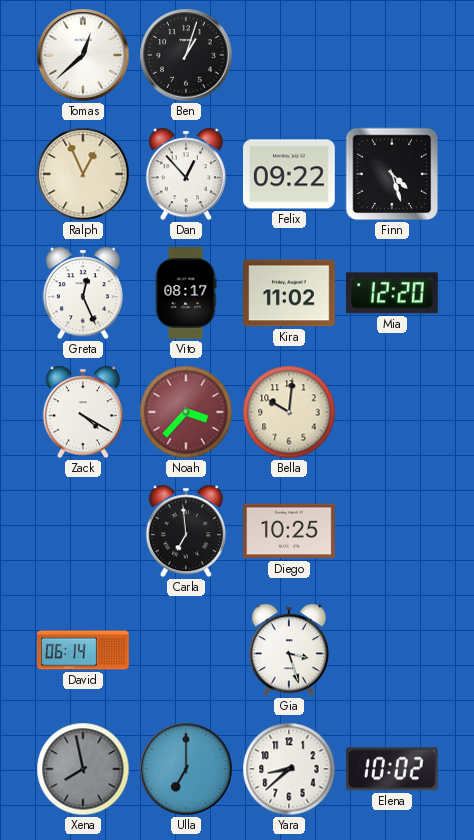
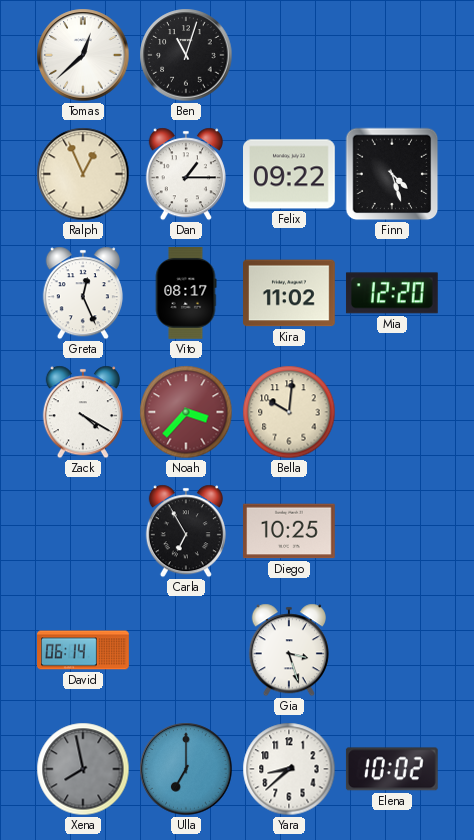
Ben: 1:03 -> 11:03 (186, 55)
Dan: 12:53 -> 1:15 (186, 174)
Carla: 6:59 -> 6:55 (186, 531)
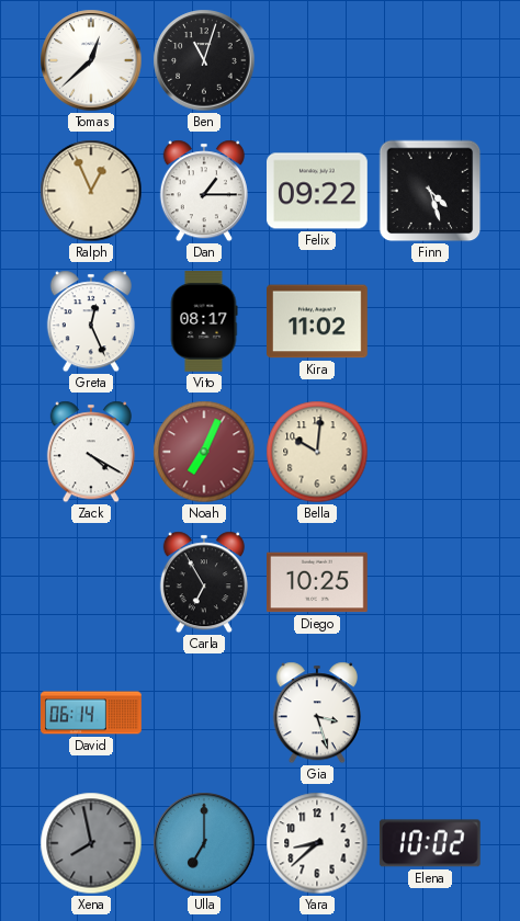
Mia: 12:20 -> none (392, 293)
Noah: 3:37 -> 7:04 (204, 452)
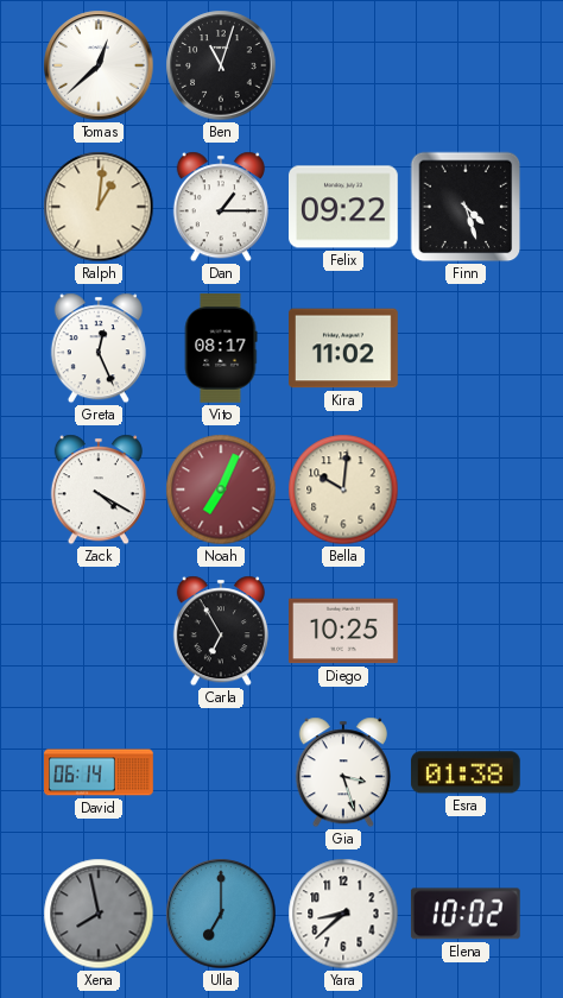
Ralph: 12:56 -> 1:01 (99, 207)
Esra: none -> 01:38 (466, 772)
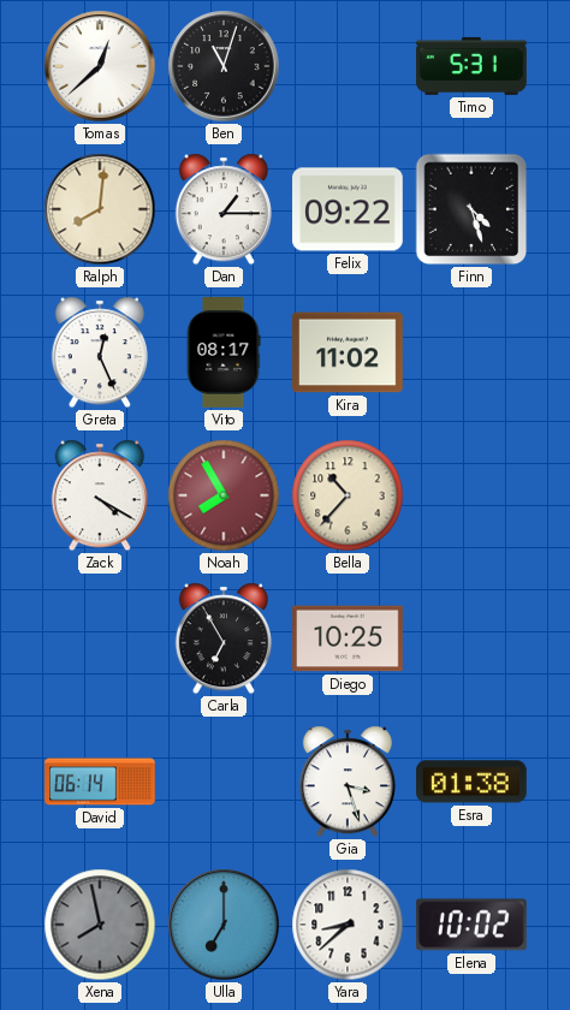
Timo: none -> 5:31 (473, 66)
Ralph: 1:01 -> 8:01 (100, 209)
Noah: 7:04 -> 7:55 (224, 495)
Bella: 10:01 -> 10:37 (348, 495)
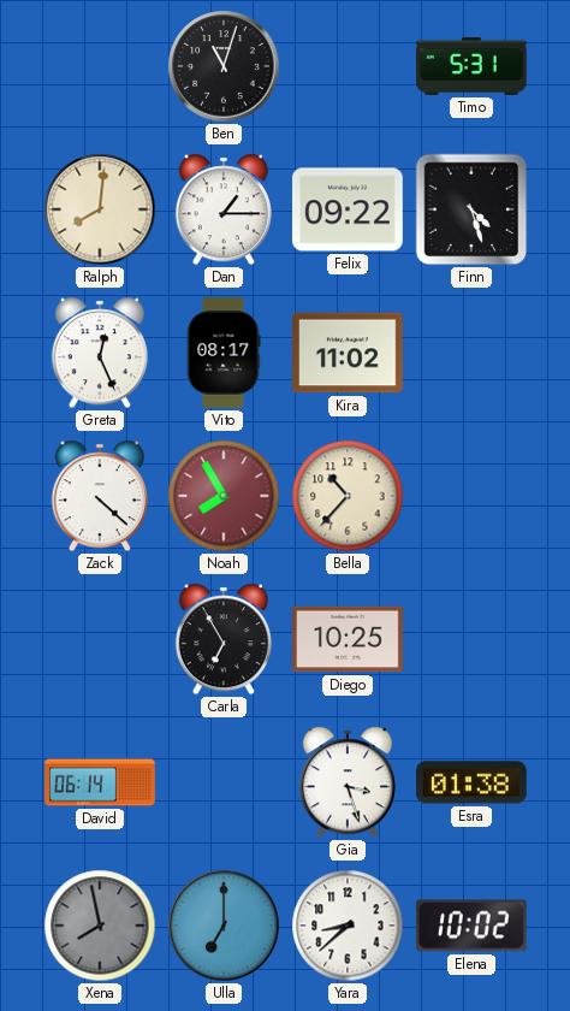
Tomas: 12:38 -> none (100, 66)
Zack: 4:20 -> 4:22 (100, 496)
